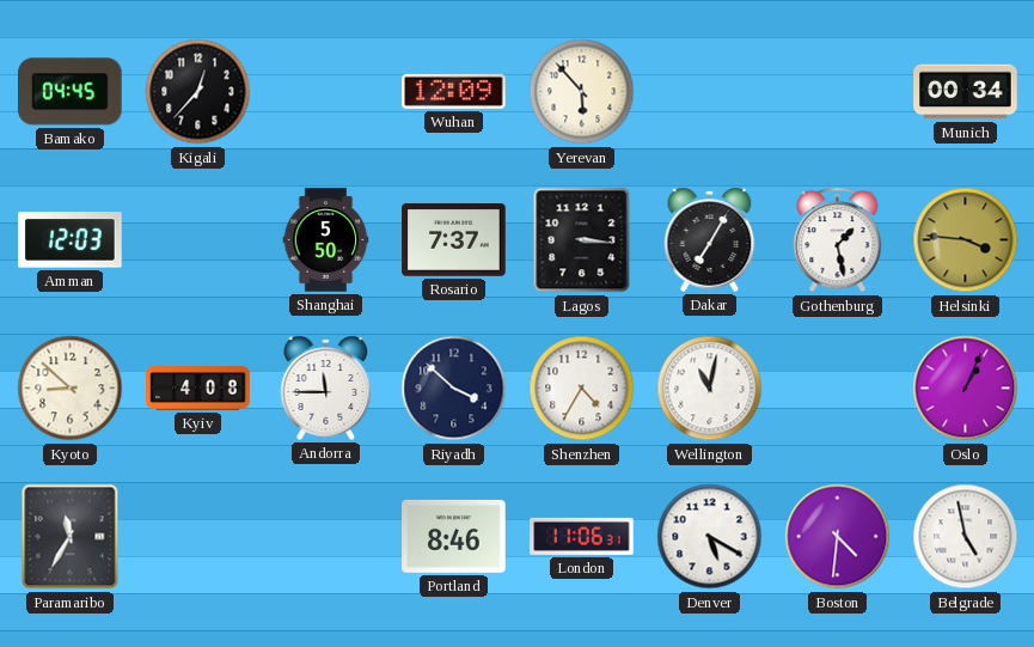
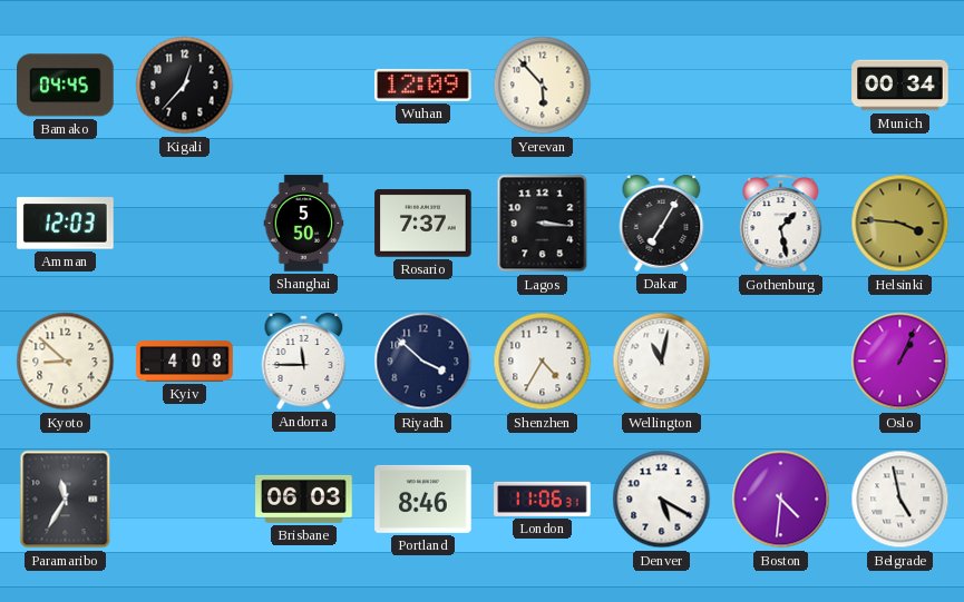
Brisbane: none -> 06:03 (304, 499)
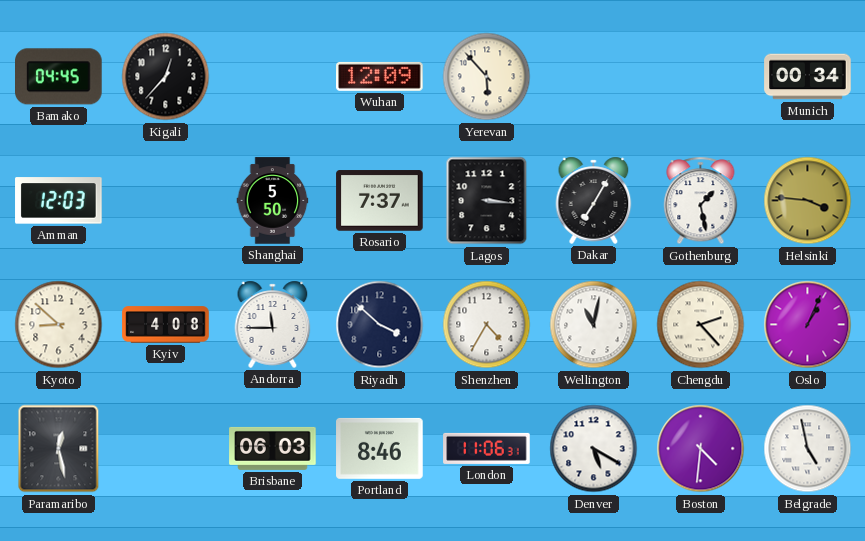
Chengdu: none -> 2:23 (701, 325)
Paramaribo: 11:35 -> 12:28 (59, 449)
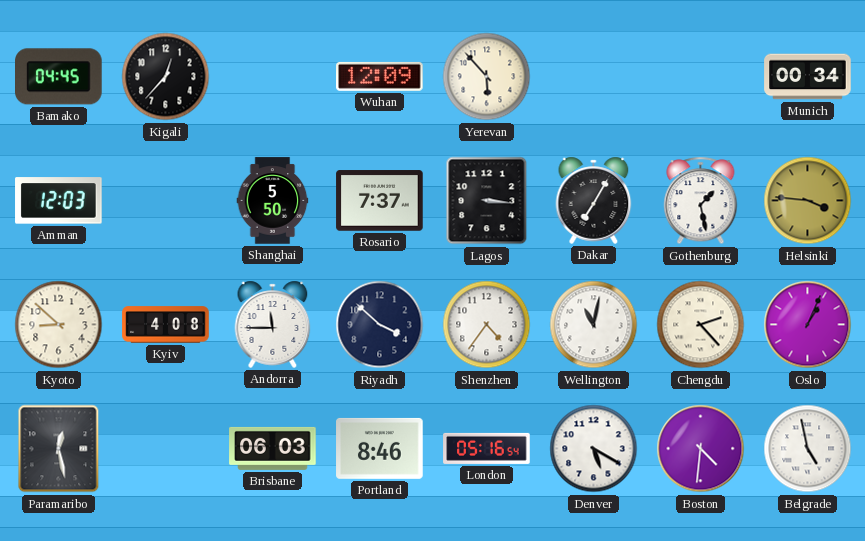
Shenzhen: 4:35 -> 4:36 (487, 325)
London: 11:06 -> 05:16 (487, 448)
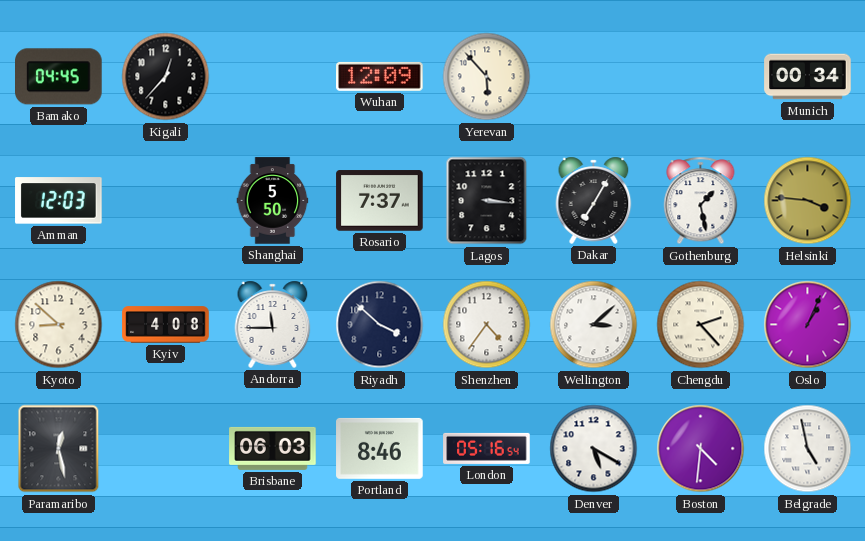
Wellington: 11:02 -> 3:08 (594, 325)
